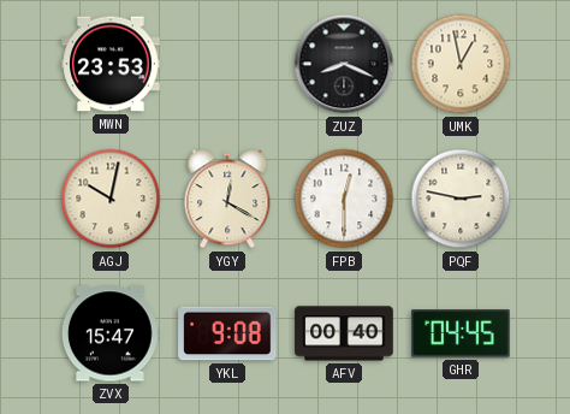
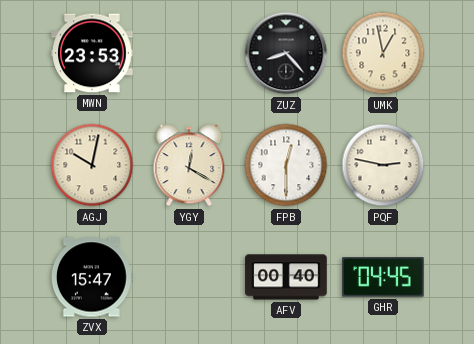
ZUZ: 8:19 -> 8:23 (286, 53)
YKL: 9:08 -> none (227, 333)
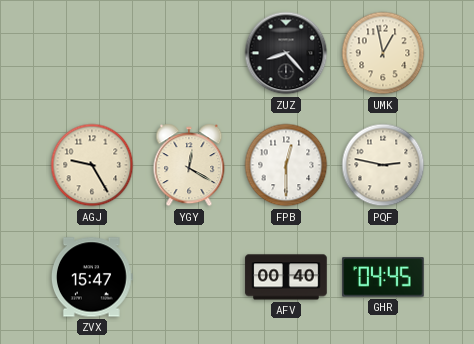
MWN: 23:53 -> none (92, 53)
AGJ: 10:02 -> 9:25 (92, 165)
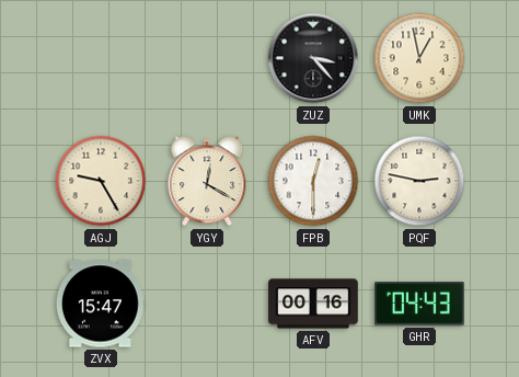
ZUZ: 8:23 -> 3:23 (313, 58)
AFV: 00:40 -> 00:16 (313, 304)
GHR: 04:45 -> 04:43 (419, 304)
